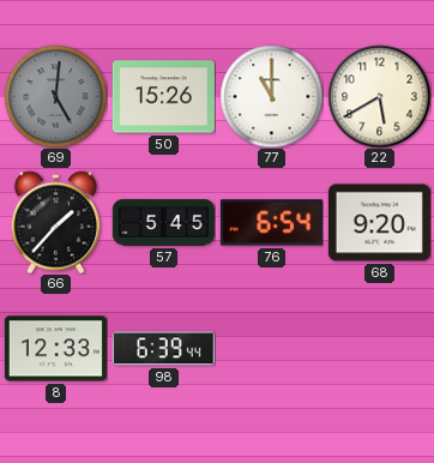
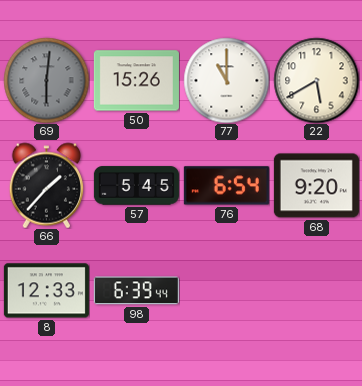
69: 5:01 -> 6:01 (46, 80)
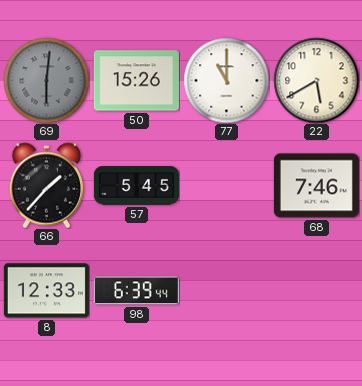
76: 6:54 -> none (226, 186)
68: 9:20 -> 7:46 (316, 186)
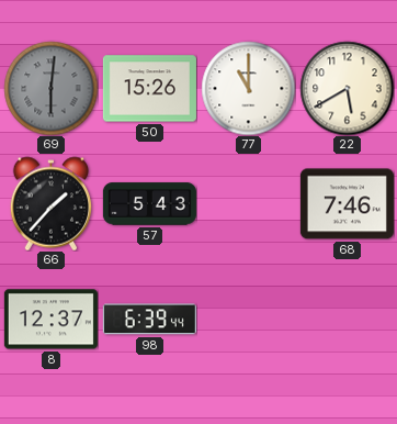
57: 5:45 -> 5:43 (149, 204)
8: 12:33 -> 12:37 (50, 320)
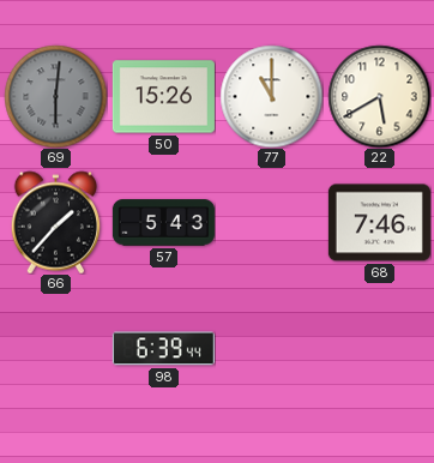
8: 12:37 -> none (50, 320)
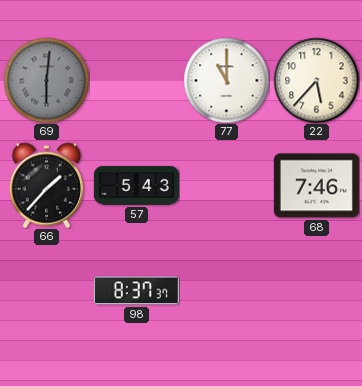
50: 15:26 -> none (163, 97)
22: 5:40 -> 5:37 (316, 80)
98: 6:39 -> 8:37 (136, 291)
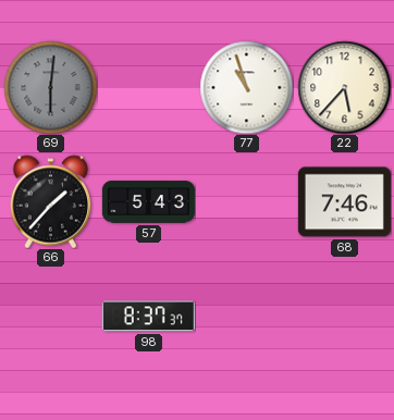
77: 11:00 -> 10:57 (246, 87)
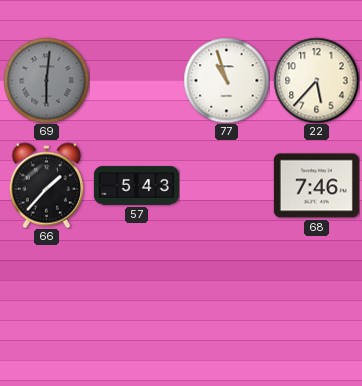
98: 8:37 -> none (148, 317)
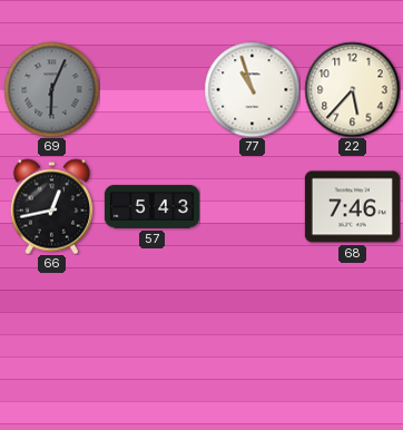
69: 6:01 -> 6:04 (51, 89)
66: 1:37 -> 12:43 (52, 206)
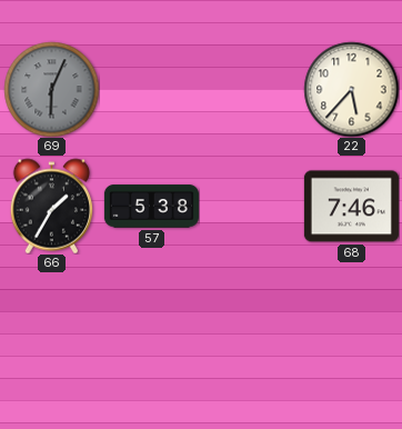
77: 10:57 -> none (252, 89)
66: 12:43 -> 1:35 (52, 206)
57: 5:43 -> 5:38 (151, 207)
